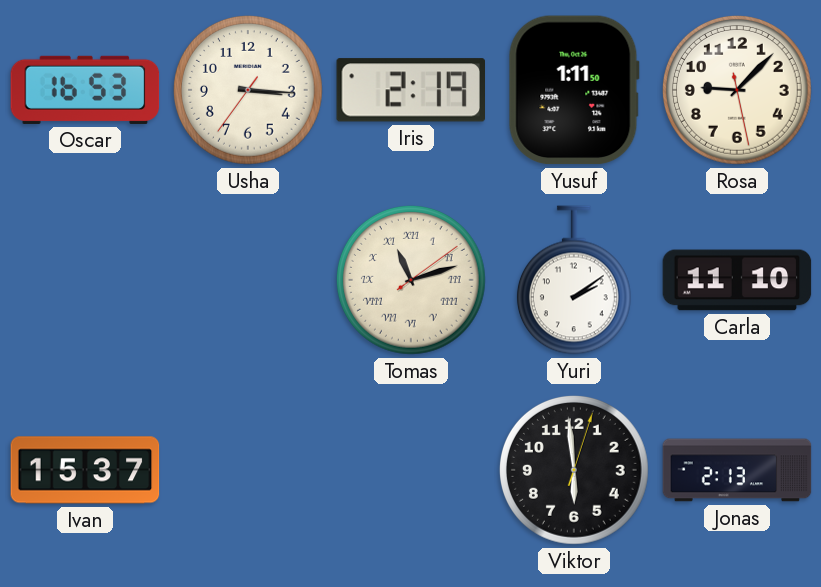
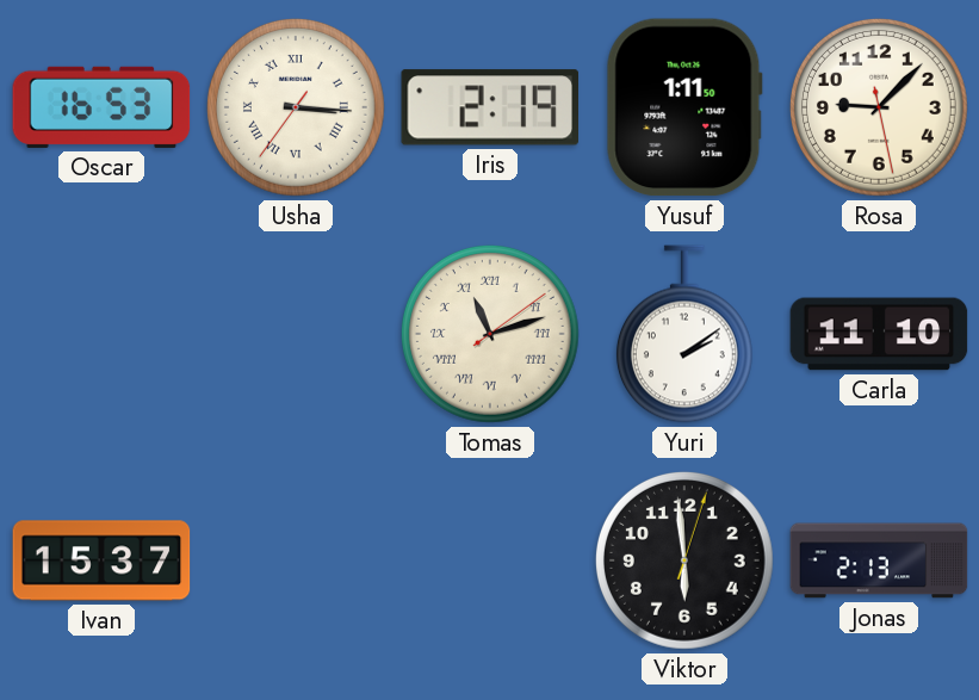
Usha numerals: Arabic -> Roman (296, 107)
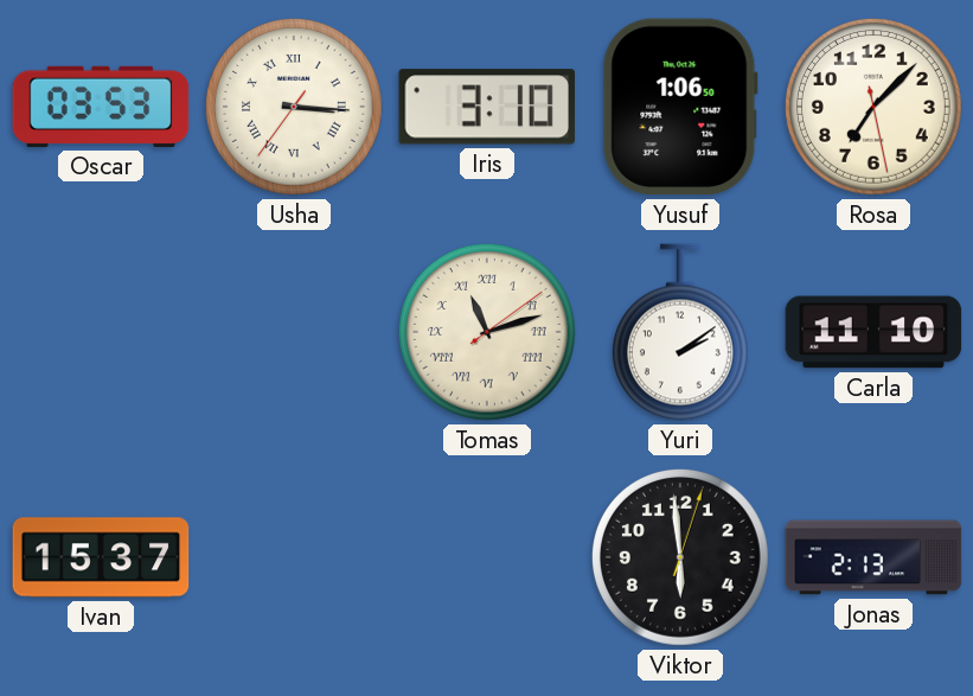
Oscar: 16:53 -> 03:53 (101, 107)
Iris: 2:19 -> 3:10 (486, 107)
Yusuf: 1:11 -> 1:06 (680, 107)
Rosa: 9:07 -> 7:07 (873, 107)
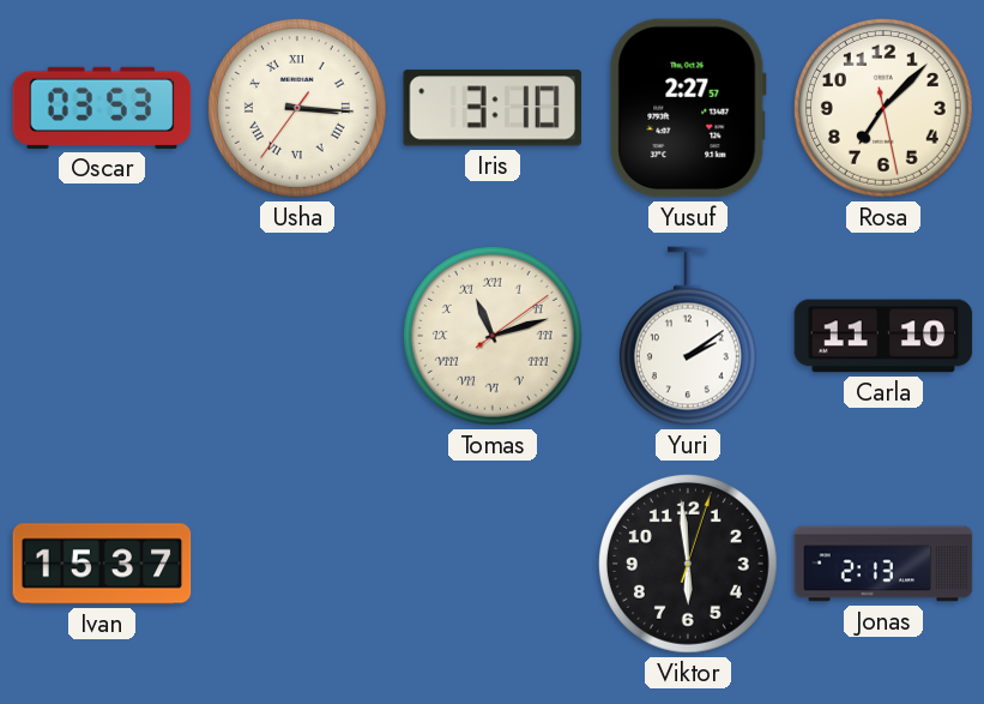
Yusuf: 1:06 -> 2:27 (688, 108)
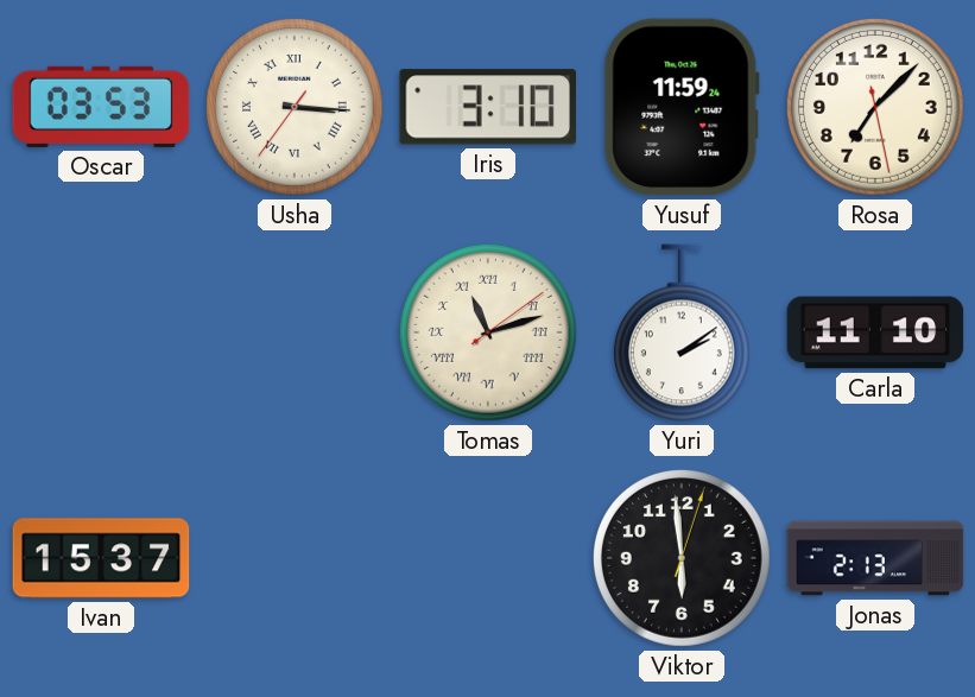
Yusuf: 2:27 -> 11:59 (682, 107)
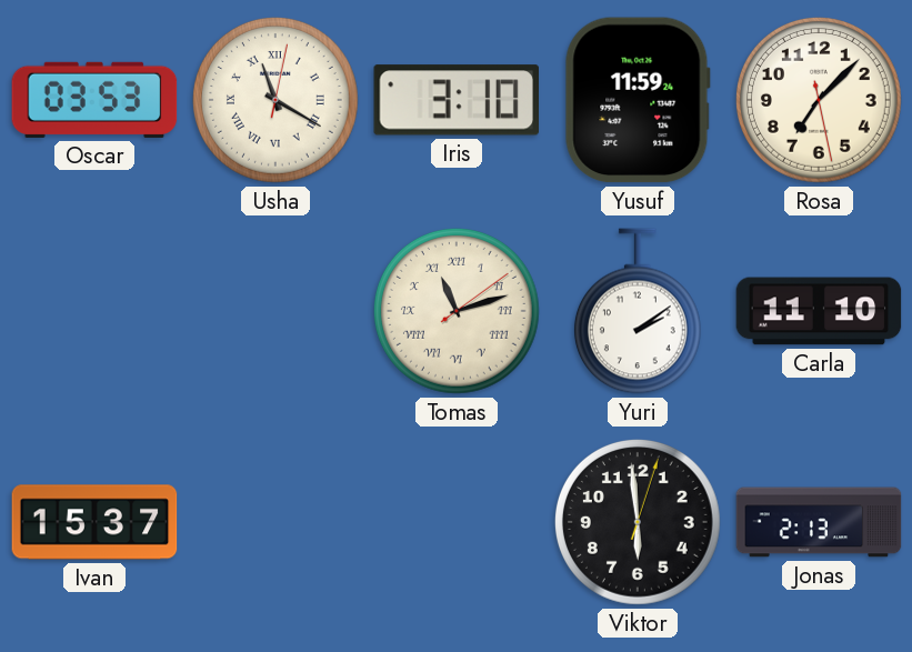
Usha: 3:15 -> 11:20 (275, 100)
